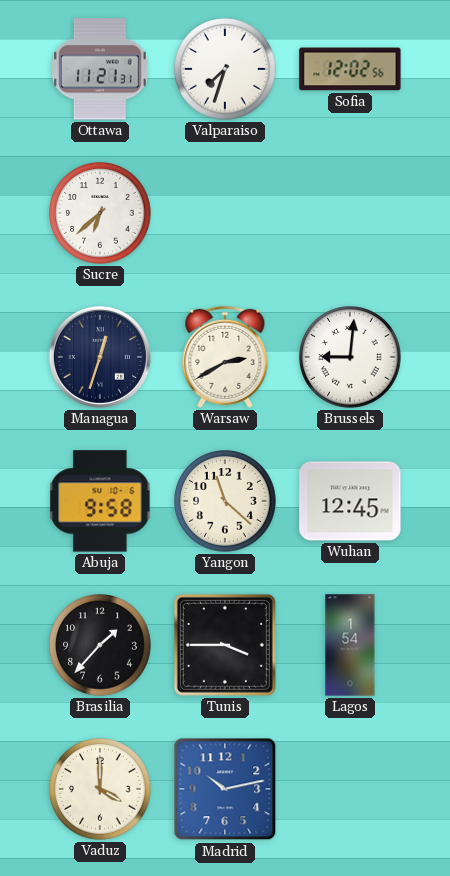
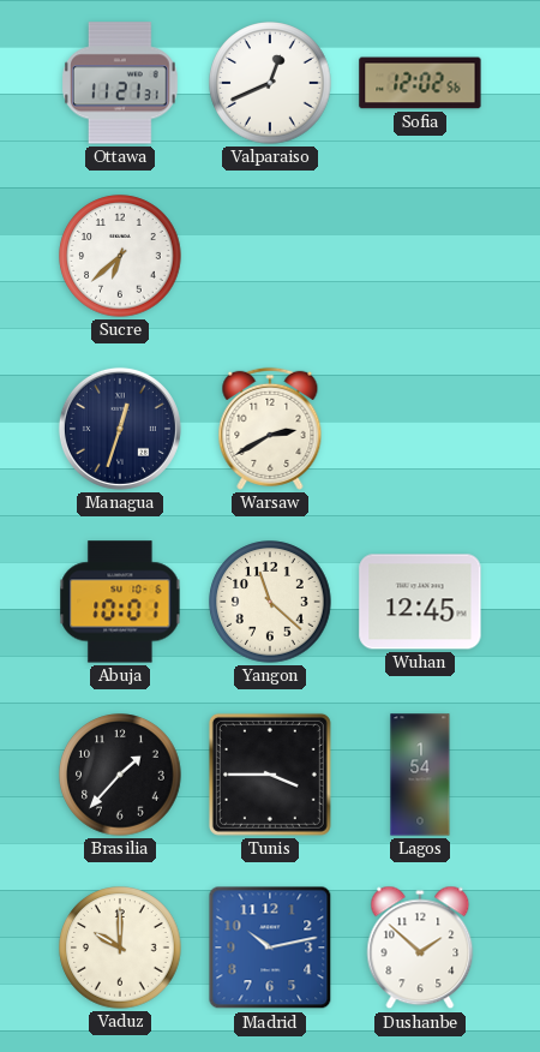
Valparaiso: 7:33 -> 12:41 (270, 83)
Brussels: 9:01 -> none (350, 357)
Abuja: 9:58 -> 10:01 (120, 602)
Vaduz: 4:00 -> 10:00 (120, 948)
Dushanbe: none -> 1:52 (420, 948)
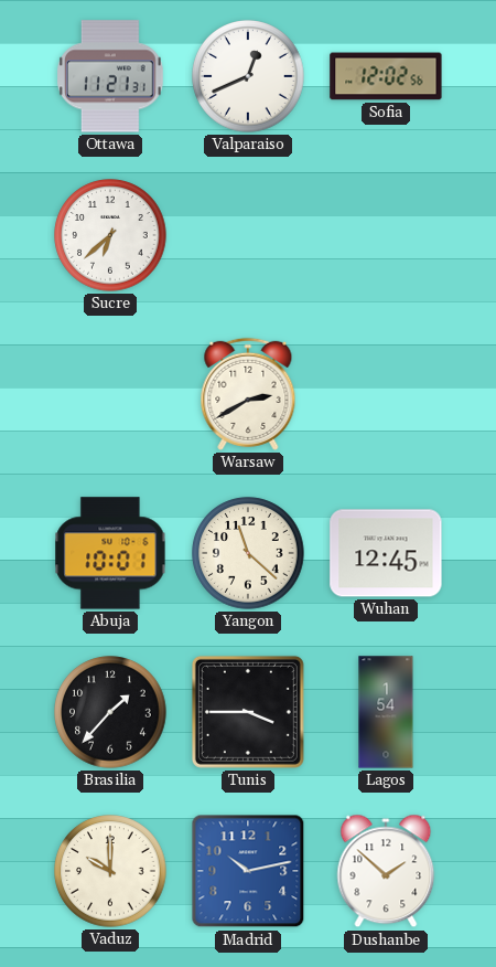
Managua: 12:33 -> none (120, 429)
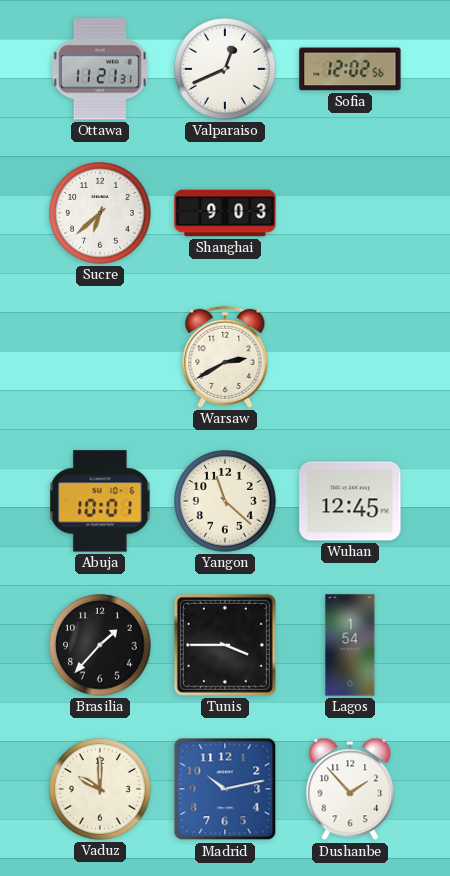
Shanghai: none -> 9:03 (225, 213)
Dushanbe: 1:52 -> 1:53 (350, 789)
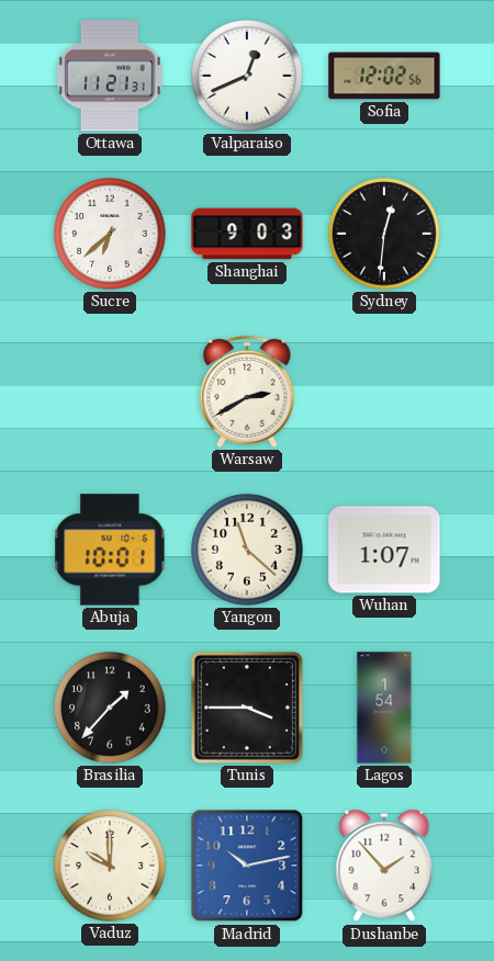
Sydney: none -> 12:31 (384, 234)
Wuhan: 12:45 -> 1:07 (384, 550)
